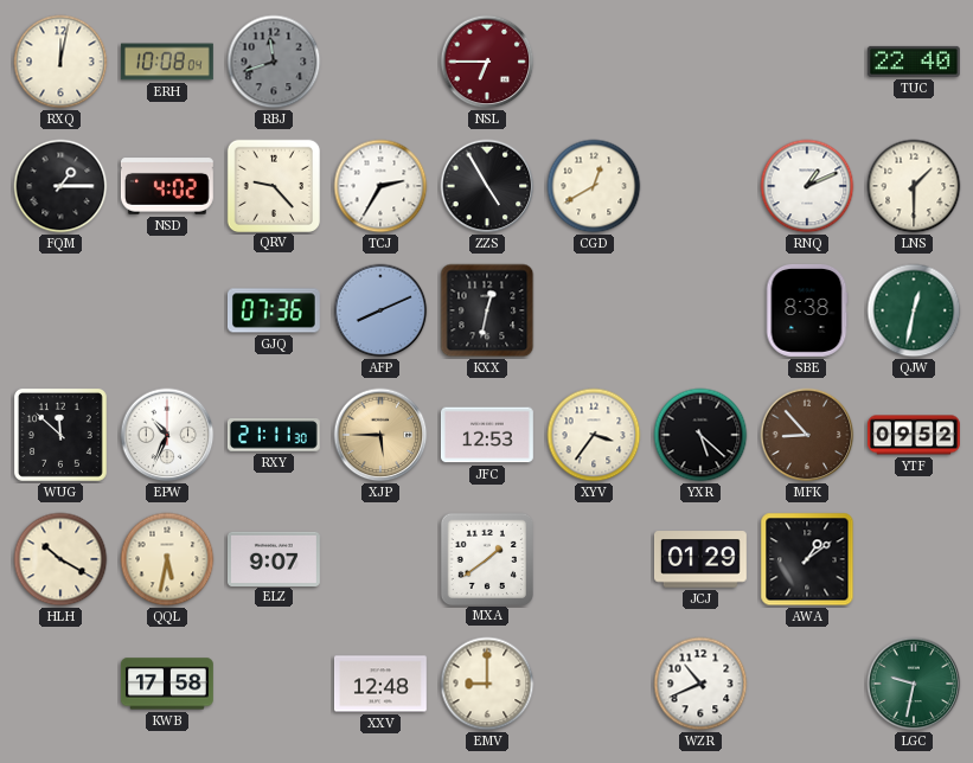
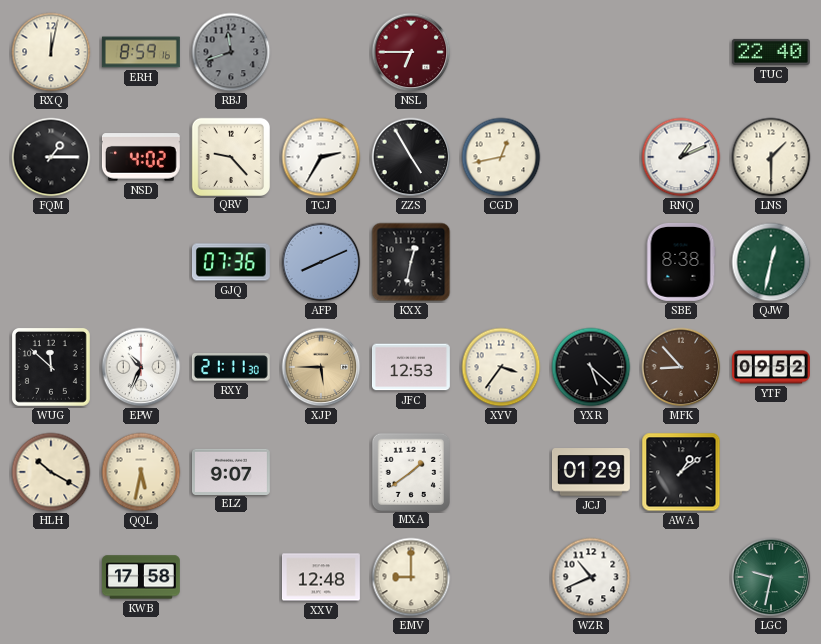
ERH: 10:08 -> 8:59 (141, 52)
CGD: 12:40 -> 12:43 (501, 157)
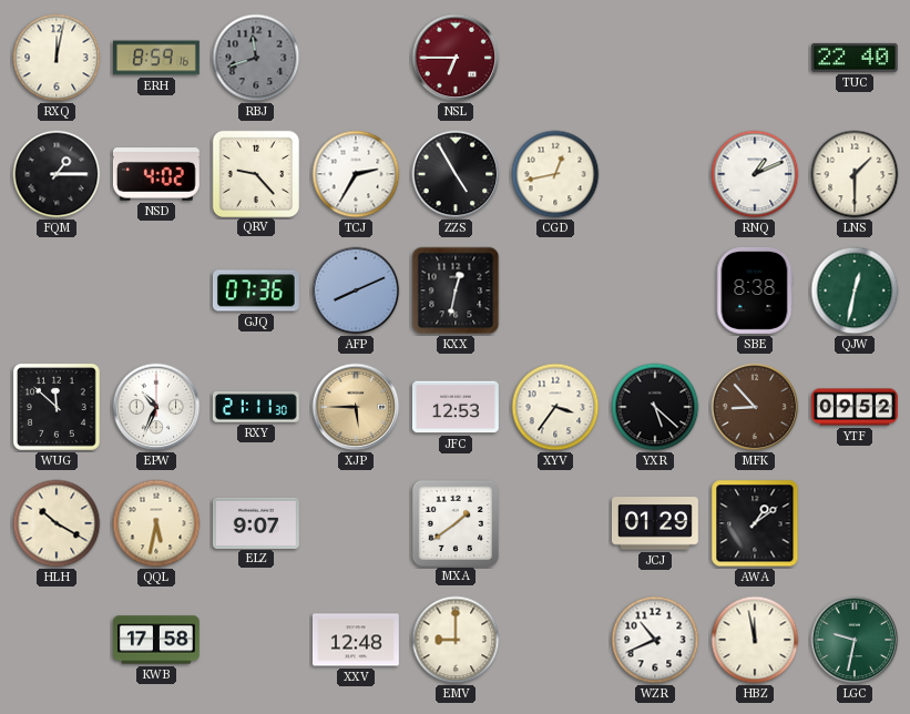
HBZ: none -> 11:58 (755, 640)
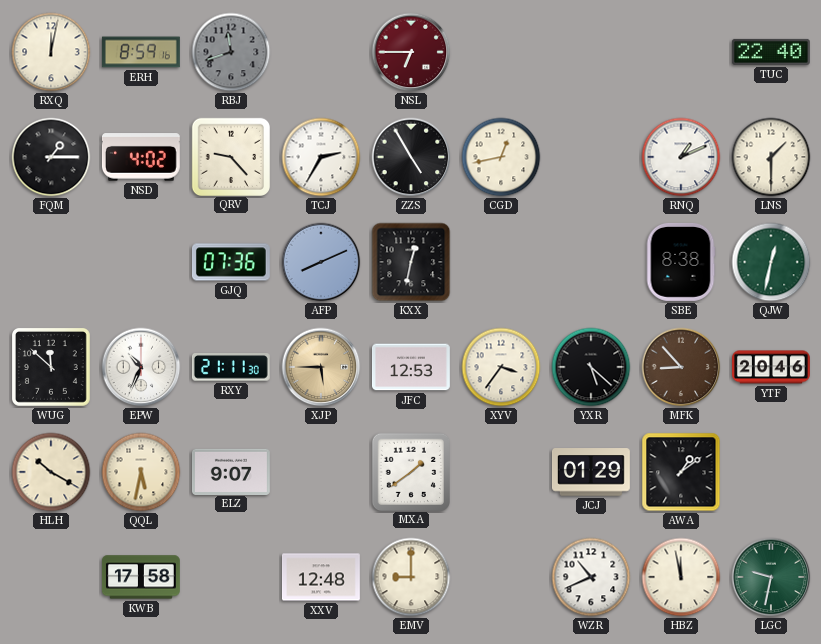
YTF: 09:52 -> 20:46 (772, 367)
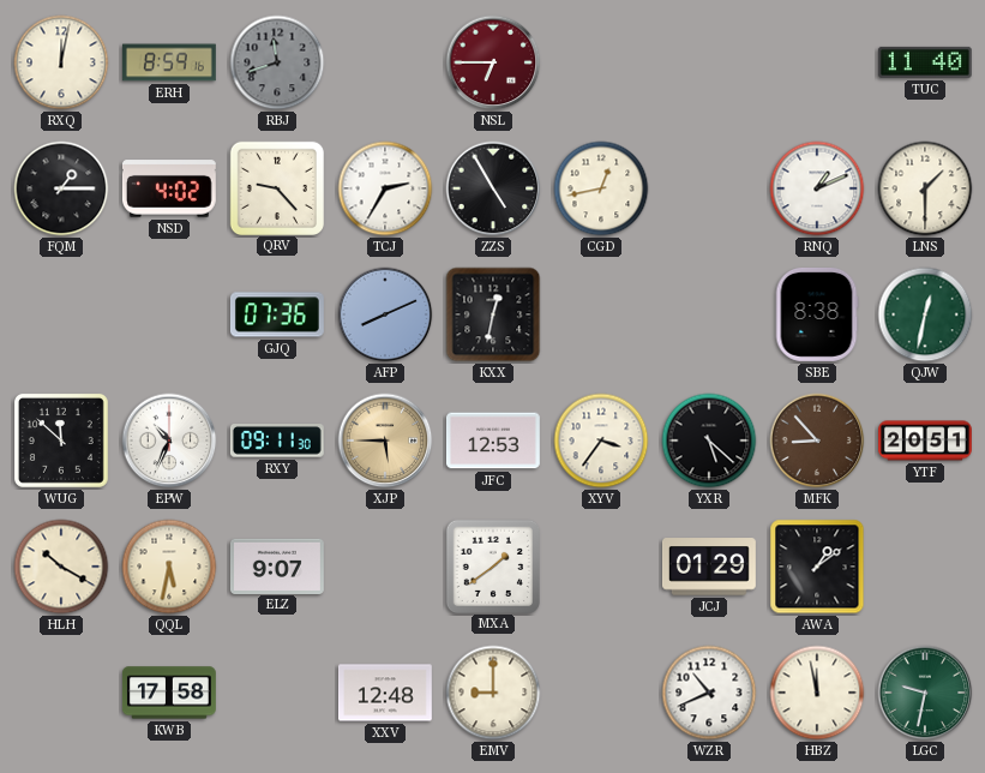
TUC: 22:40 -> 11:40 (925, 62)
RXY: 21:11 -> 09:11 (277, 441)
YTF: 20:46 -> 20:51 (926, 441)
